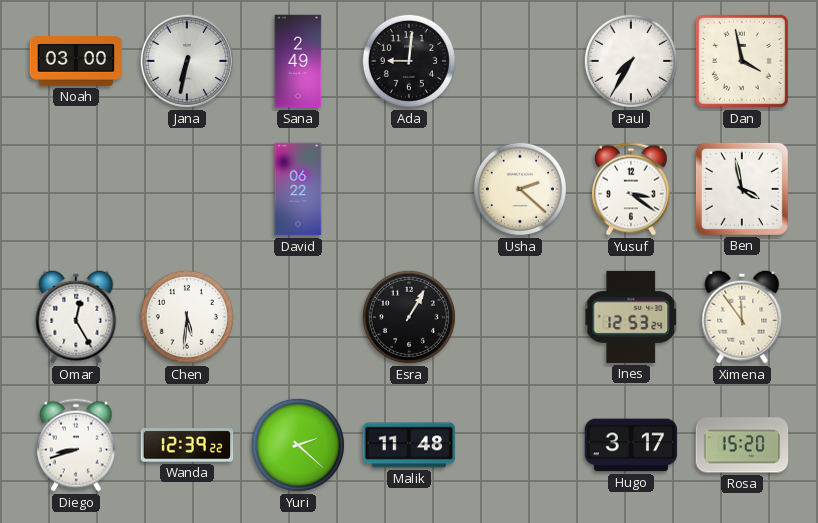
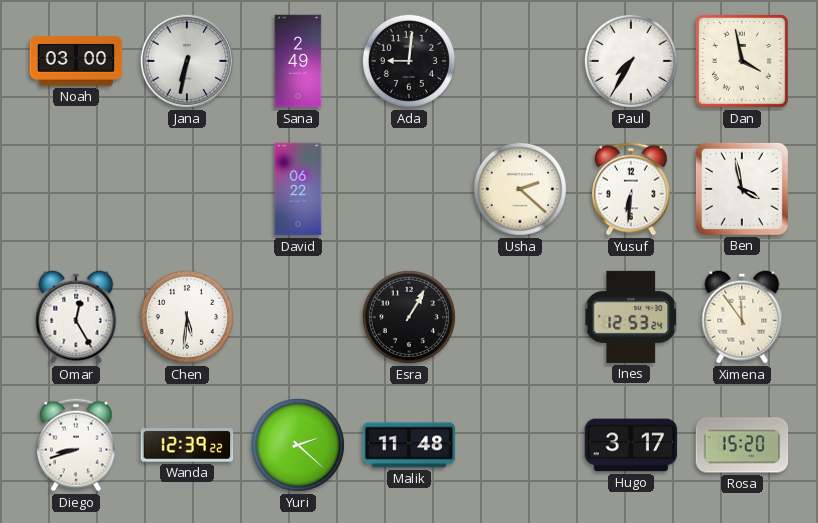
Yusuf: 3:21 -> 6:31 (631, 189)
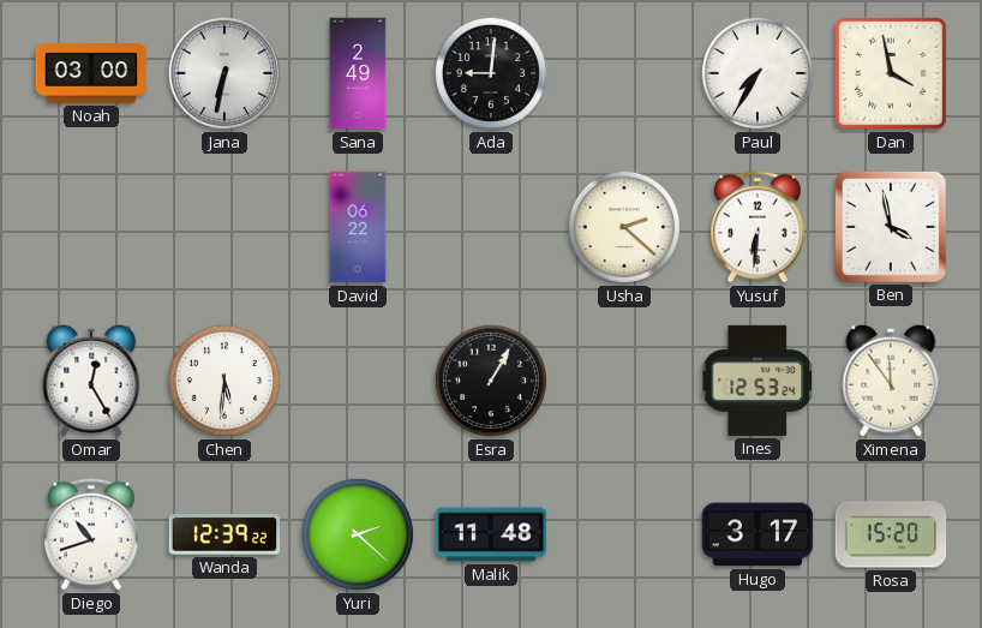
Diego: 8:42 -> 10:42 (91, 534)
